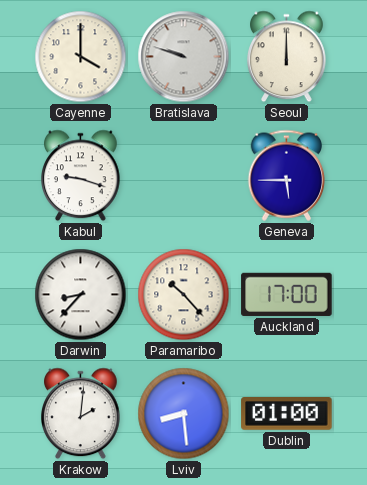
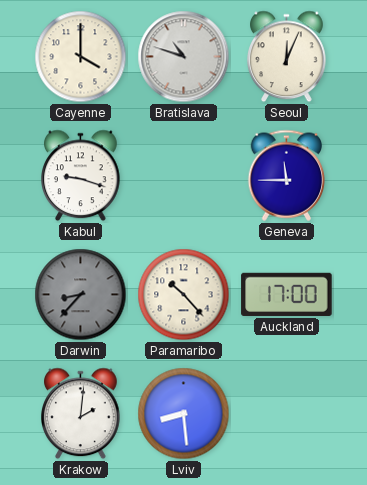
Bratislava: 9:48 -> 10:48 (184, 57)
Seoul: 12:00 -> 12:04 (287, 57)
Geneva: 5:45 -> 11:45 (287, 175)
Darwin dial: white -> grey (81, 295)
Dublin: 01:00 -> none (287, 414)
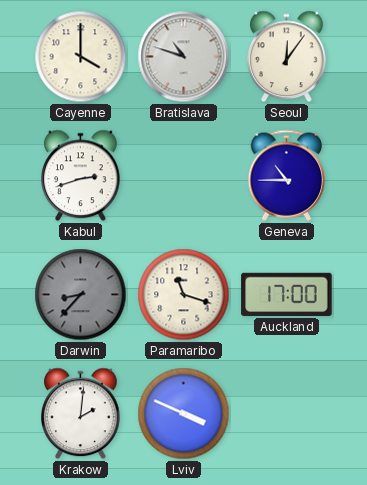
Seoul: 12:04 -> 12:06 (287, 57)
Kabul: 9:18 -> 2:42 (81, 176)
Geneva: 11:45 -> 10:45 (287, 175)
Paramaribo: 10:23 -> 11:18 (184, 295)
Lviv: 8:29 -> 3:49 (184, 414)
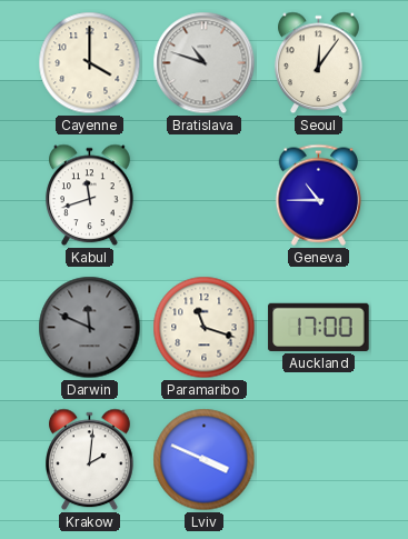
Kabul: 2:42 -> 11:42 (90, 196)
Darwin: 8:37 -> 11:49 (90, 328)
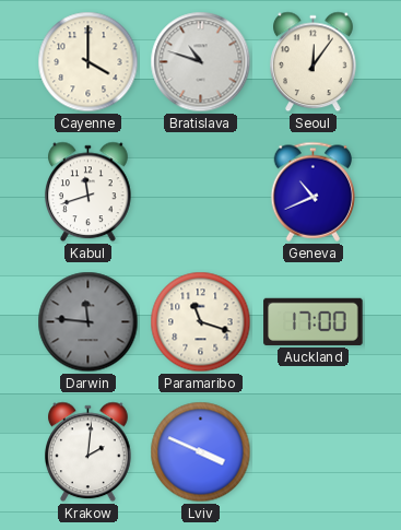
Geneva: 10:45 -> 10:41 (314, 191)
Darwin: 11:49 -> 11:46 (89, 322)
